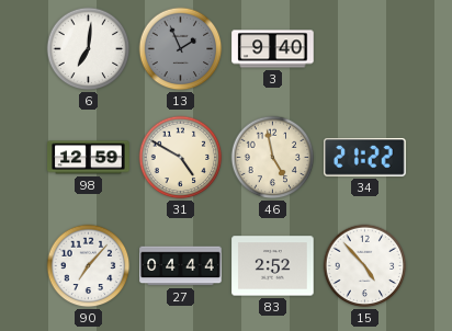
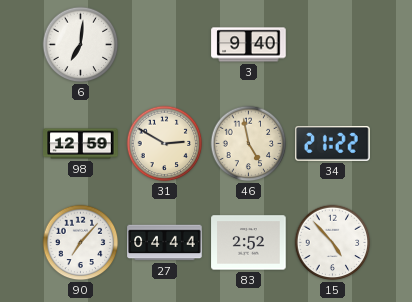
13: 1:56 -> none (181, 49)
31: 4:50 -> 2:50 (165, 144)
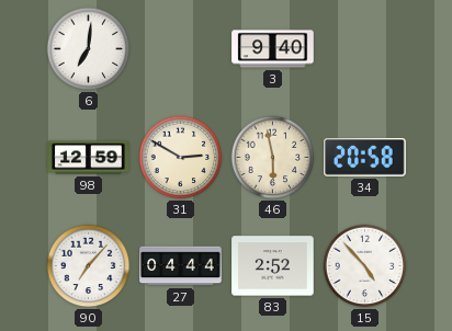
46: 4:58 -> 5:58 (273, 158)
34: 21:22 -> 20:58 (365, 157)
